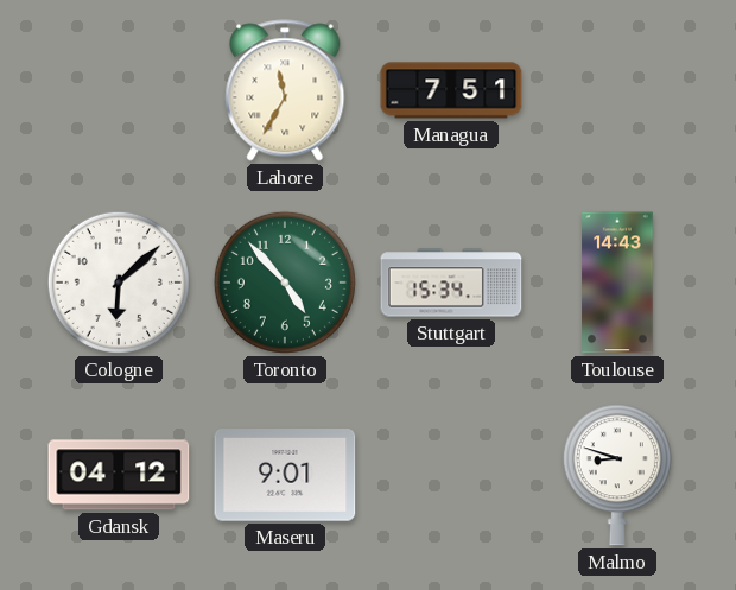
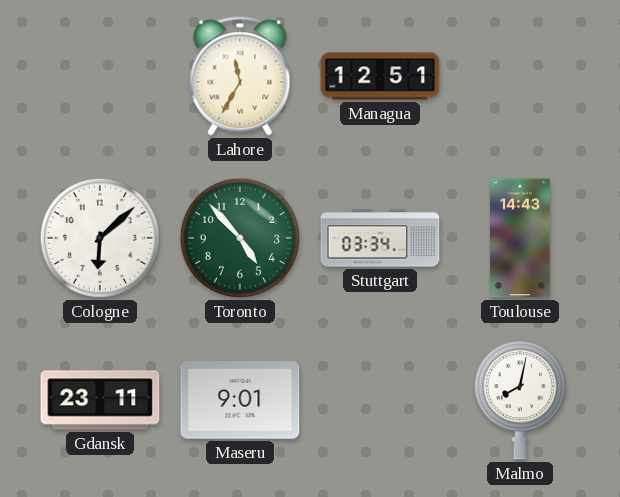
Managua: 7:51 -> 12:51 (380, 76)
Stuttgart: 15:34 -> 03:34 (380, 238)
Gdansk: 04:12 -> 23:11 (100, 400)
Malmo: 8:48 -> 8:02 (520, 400)
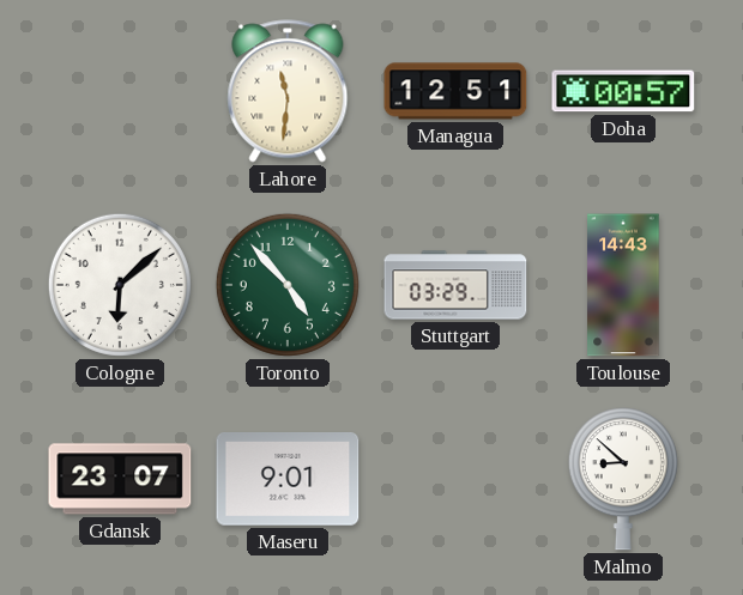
Lahore: 11:35 -> 11:31 (288, 91)
Doha: none -> 00:57 (623, 91)
Stuttgart: 03:34 -> 03:29 (455, 285)
Gdansk: 23:11 -> 23:07 (120, 479)
Malmo: 8:02 -> 8:52 (623, 479)
